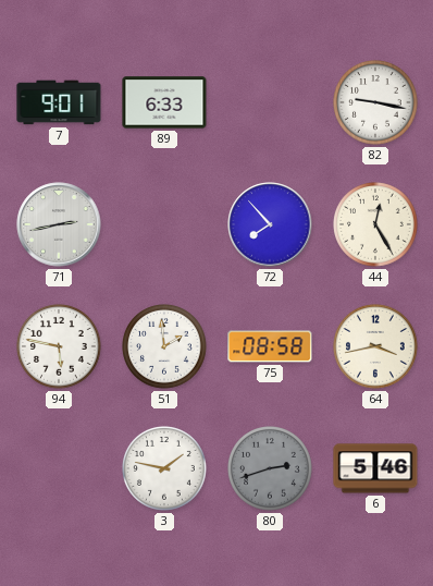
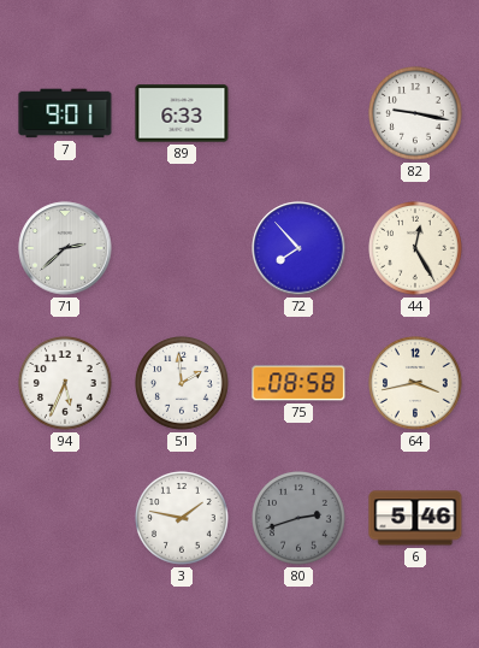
71: 2:43 -> 2:38 (65, 248)
94: 5:47 -> 5:34 (66, 384)
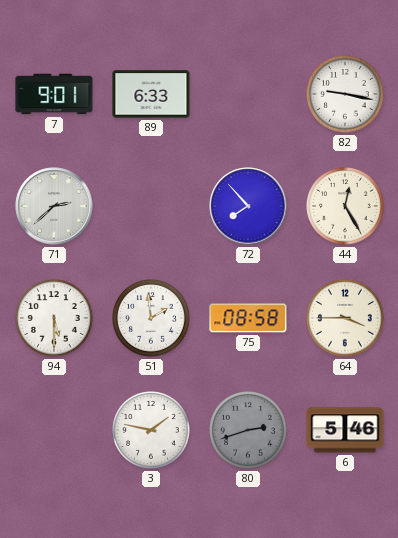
94: 5:34 -> 5:30 (55, 319)
64: 3:43 -> 3:45 (346, 319)
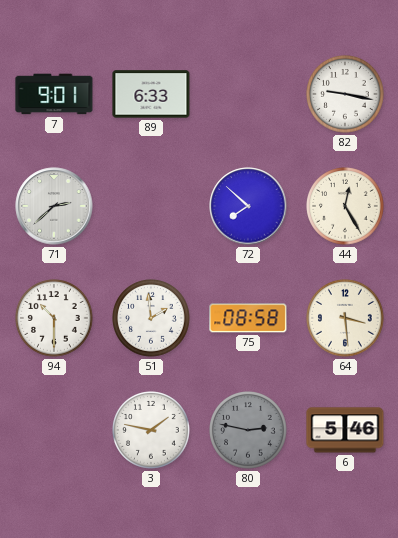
72: 7:53 -> 7:52 (248, 206)
94: 5:30 -> 10:30 (55, 319)
64: 3:45 -> 3:29 (346, 319)
80: 2:42 -> 2:47 (249, 431)
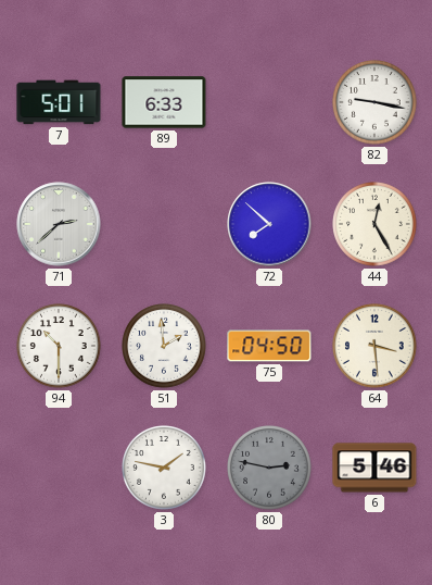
7: 9:01 -> 5:01 (59, 102)
75: 08:58 -> 04:50 (269, 346)
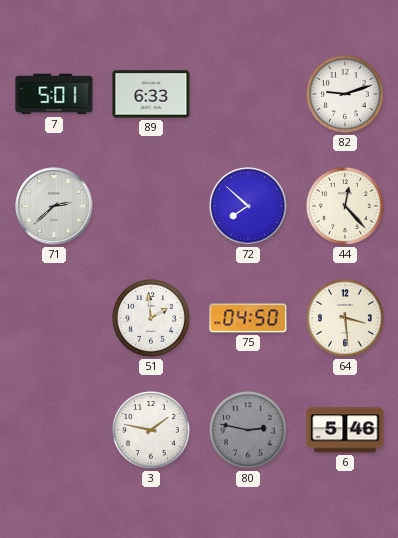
82: 9:17 -> 9:12 (346, 95)
44: 12:25 -> 12:23 (346, 207)
94: 10:30 -> none (60, 347)
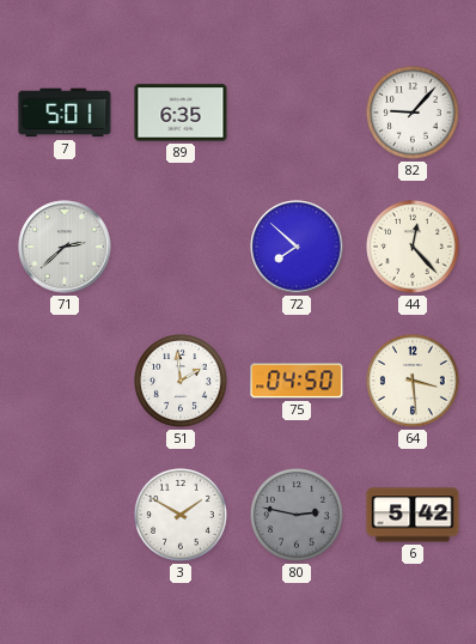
89: 6:33 -> 6:35 (181, 113)
82: 9:12 -> 9:07 (414, 114)
3: 1:47 -> 1:50 (182, 516)
6: 5:46 -> 5:42 (413, 515)
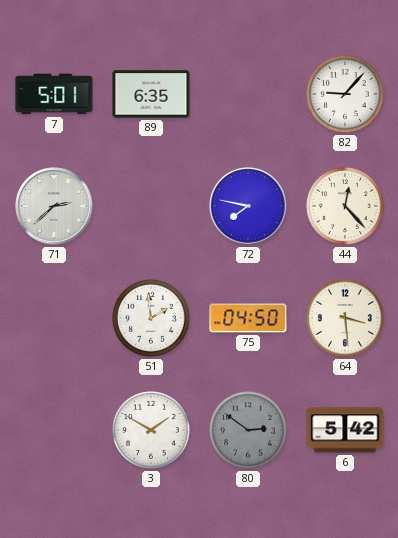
72: 7:52 -> 7:47 (248, 206)
80: 2:47 -> 2:51 (249, 431)
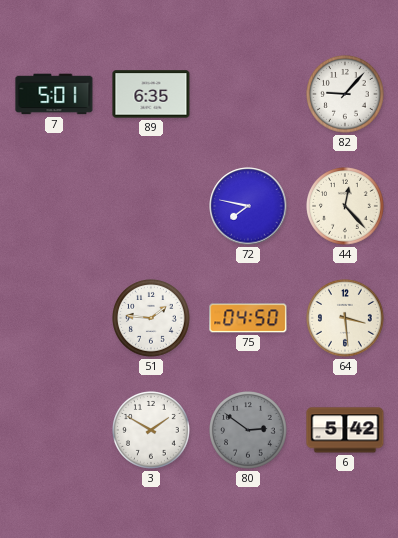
71: 2:38 -> none (54, 206)
51: 1:59 -> 1:46 (152, 319)
